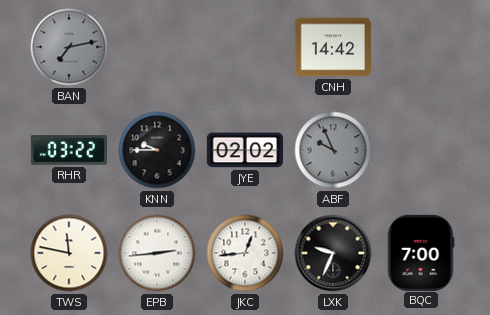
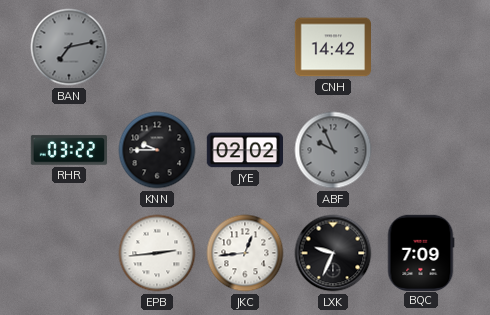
TWS: 11:47 -> none (69, 253)
BQC: 7:00 -> 7:09 (421, 252)
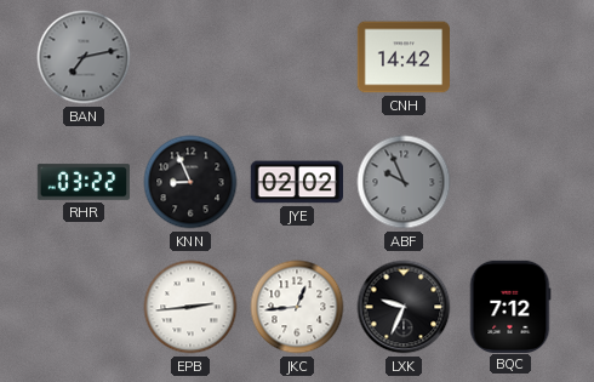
KNN: 9:45 -> 8:56 (190, 182)
BQC: 7:09 -> 7:12 (510, 306)
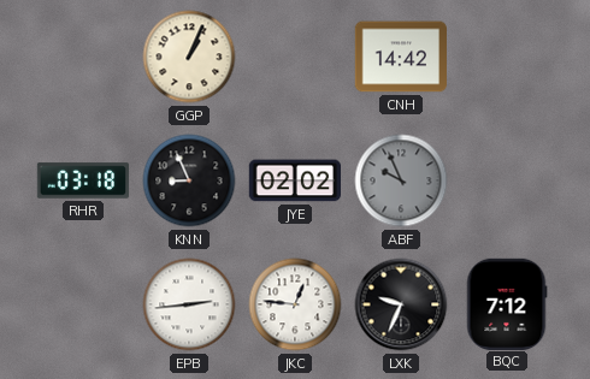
BAN: 7:13 -> none (84, 57)
GGP: none -> 1:04 (189, 57)
RHR: 03:22 -> 03:18 (82, 180)
JKC: 12:44 -> 12:46 (295, 304)
